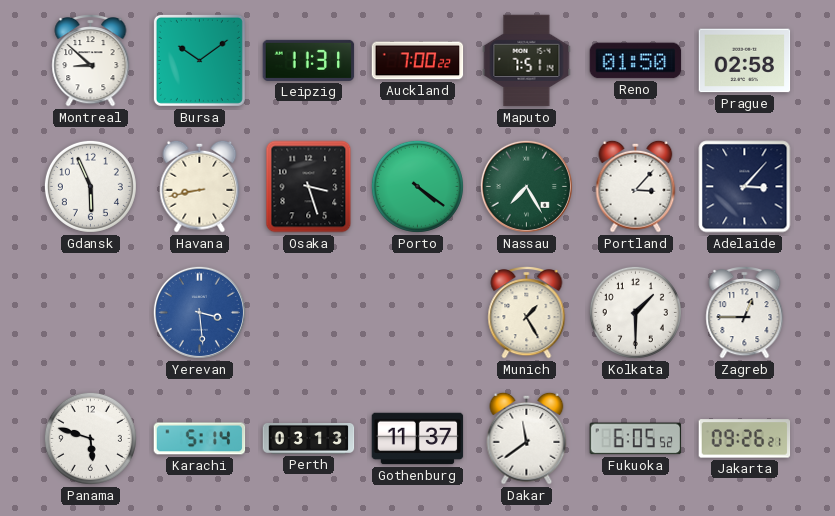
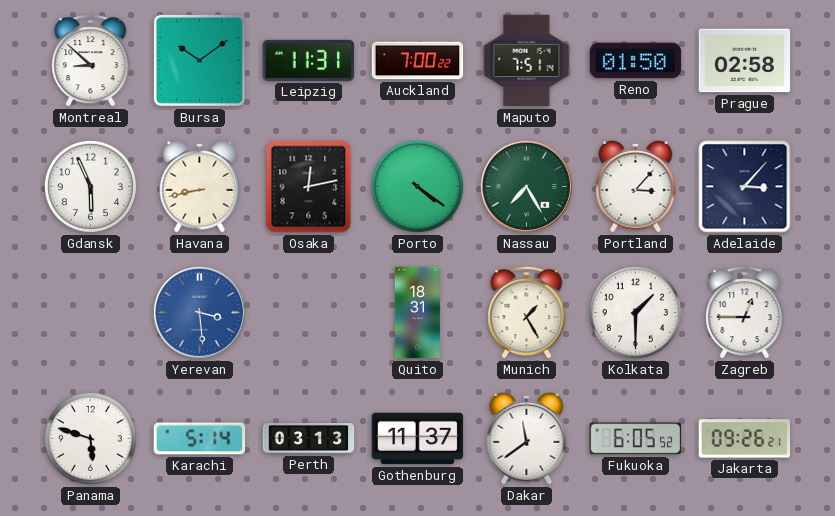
Osaka: 3:27 -> 12:13 (309, 187)
Quito: none -> 18:31 (417, 313)
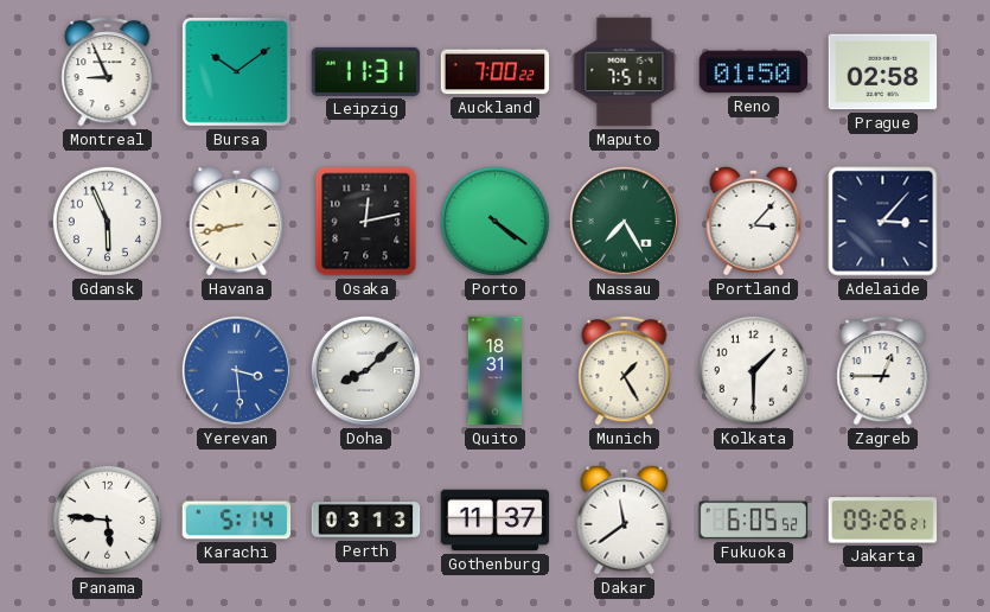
Montreal: 8:52 -> 8:56 (108, 72)
Doha: none -> 8:08 (365, 370)
Panama: 5:48 -> 5:46 (107, 519)
